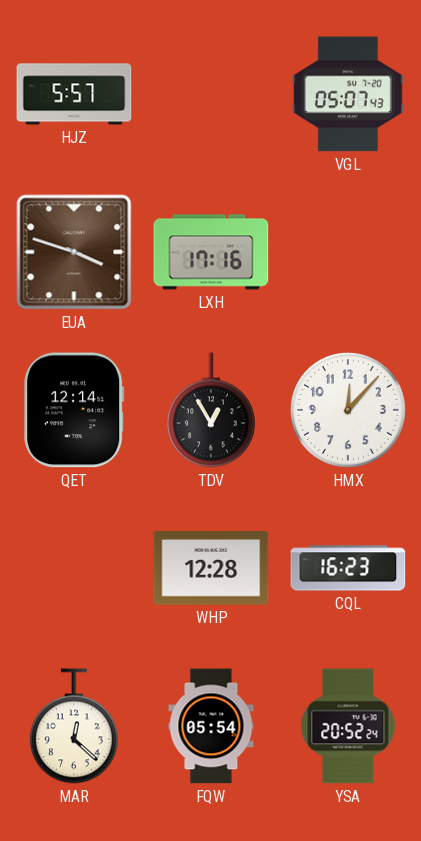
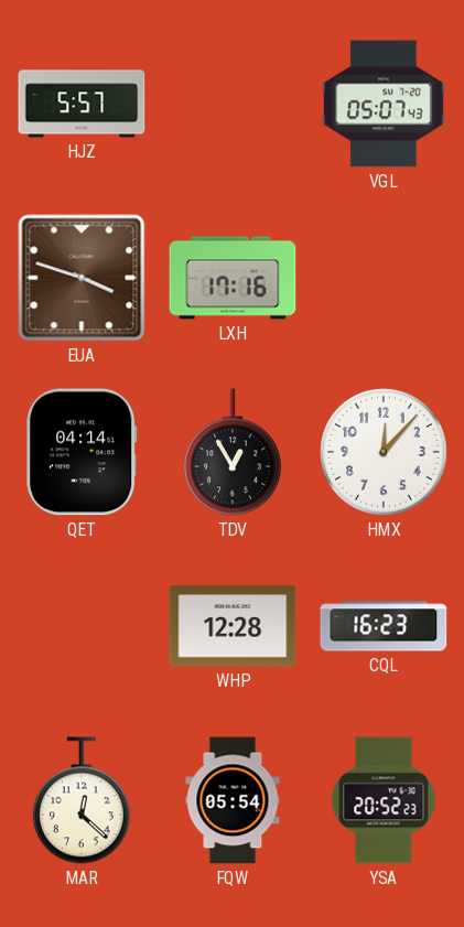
QET: 12:14 -> 04:14 (82, 452)
YSA: 20:52:24 -> 20:52:23 (384, 800)
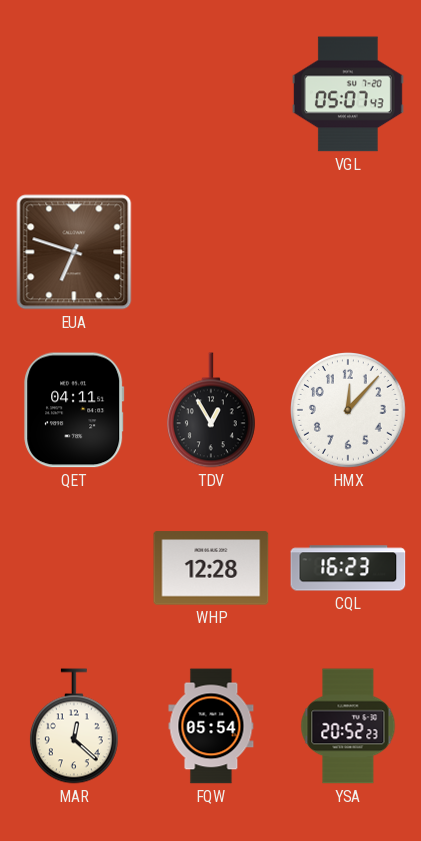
HJZ: 5:57 -> none (82, 104)
EUA: 3:48 -> 6:48 (74, 252)
LXH: 17:16 -> none (233, 278)
QET: 04:14 -> 04:11 (74, 410)
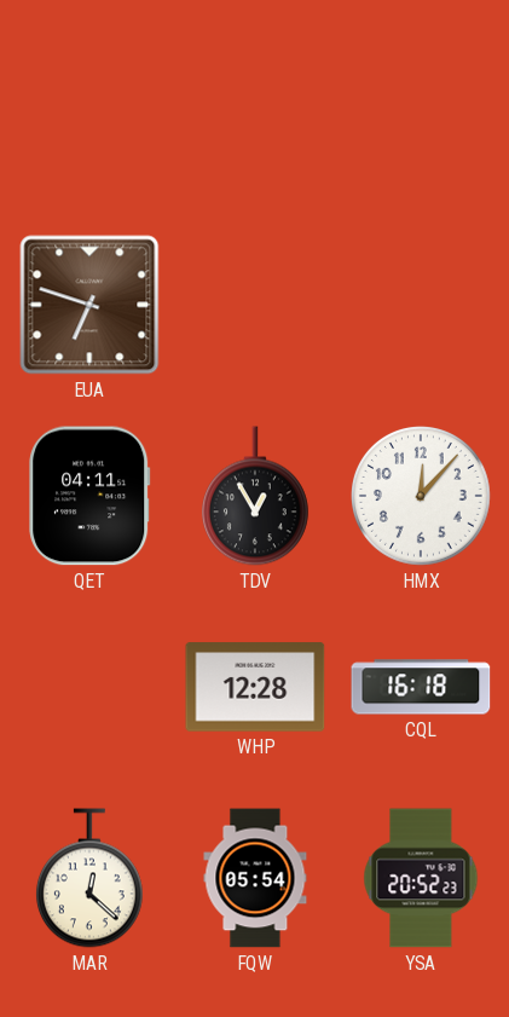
VGL: 05:07 -> none (348, 94)
CQL: 16:23 -> 16:18 (421, 687)
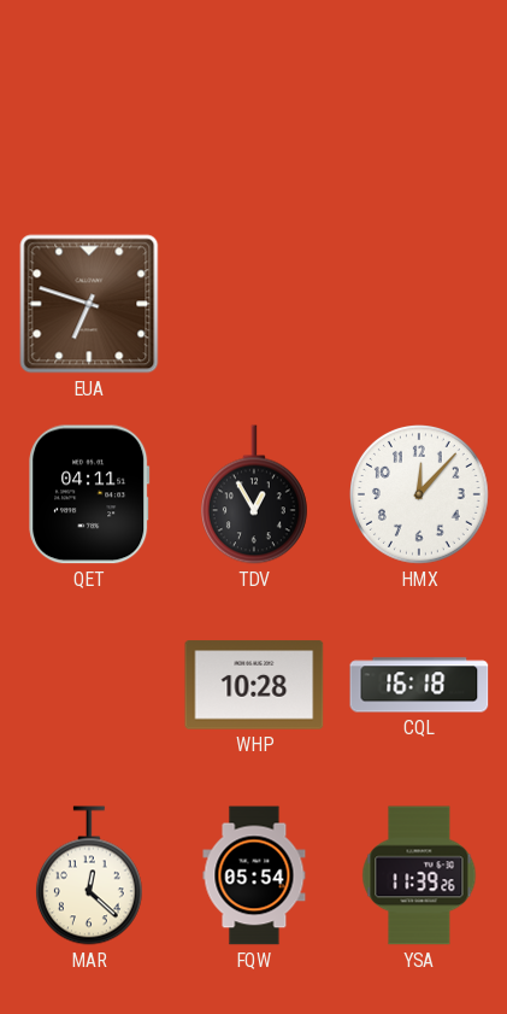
WHP: 12:28 -> 10:28 (254, 685)
YSA: 20:52 -> 11:39 (419, 875)
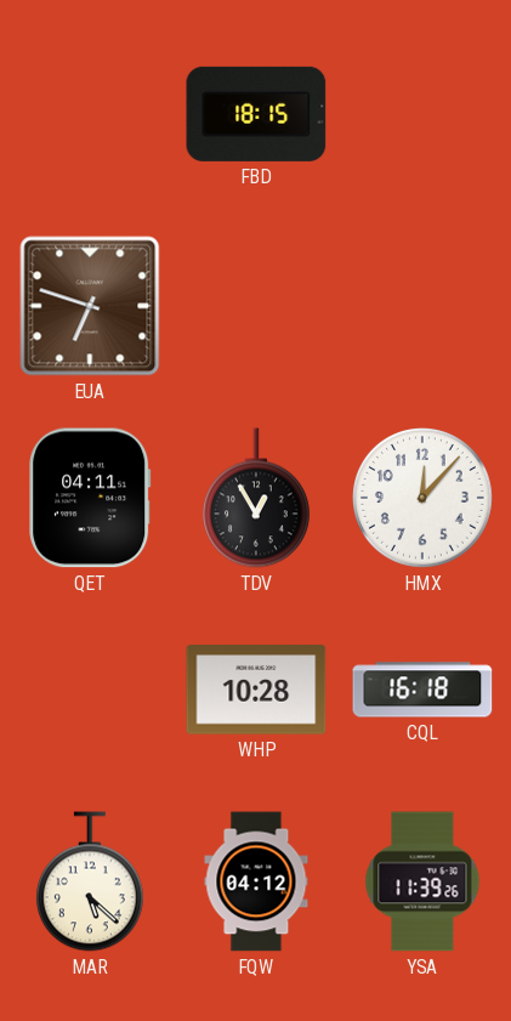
FBD: none -> 18:15 (256, 114)
MAR: 12:22 -> 5:22 (90, 881)
FQW: 05:54 -> 04:12 (256, 881)
